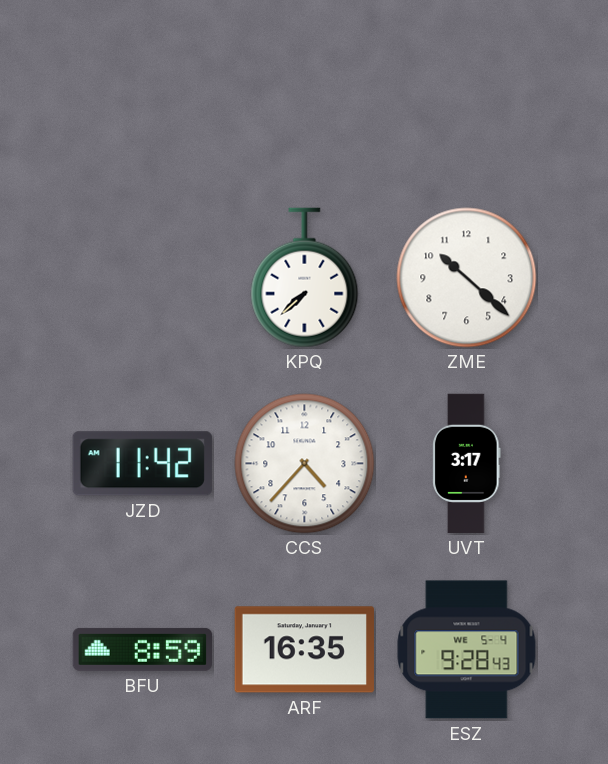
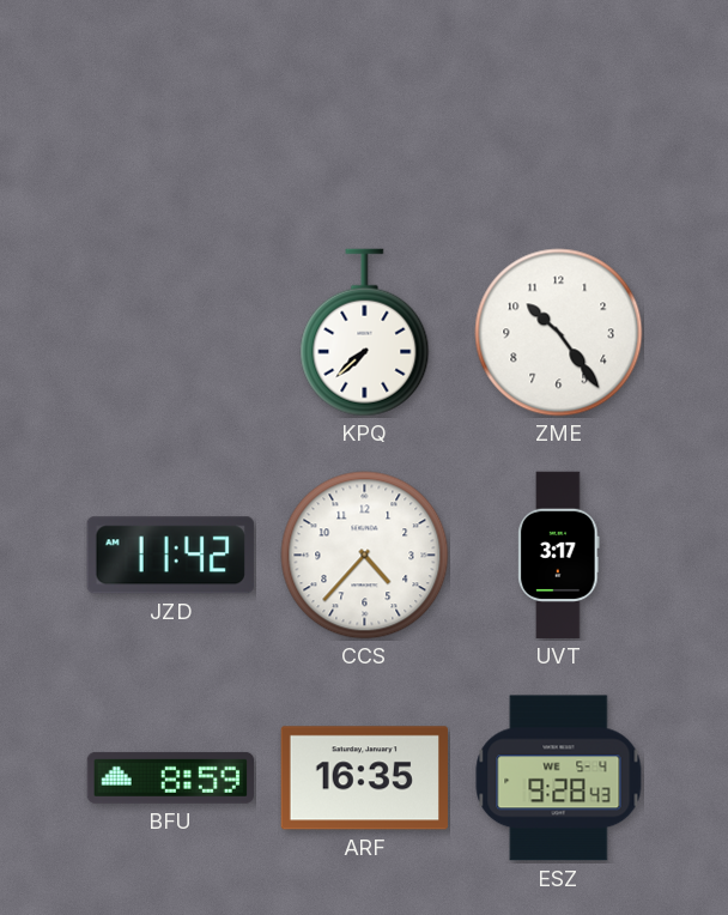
ZME: 10:22 -> 10:24 (559, 333)
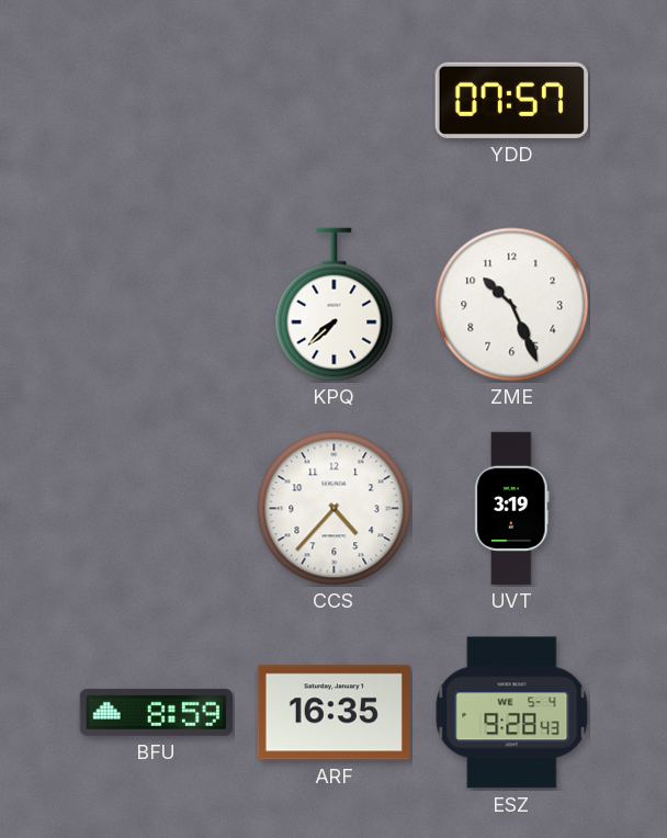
YDD: none -> 07:57 (511, 100)
ZME: 10:24 -> 10:26 (512, 305)
JZD: 11:42 -> none (170, 556)
UVT: 3:17 -> 3:19 (512, 509)
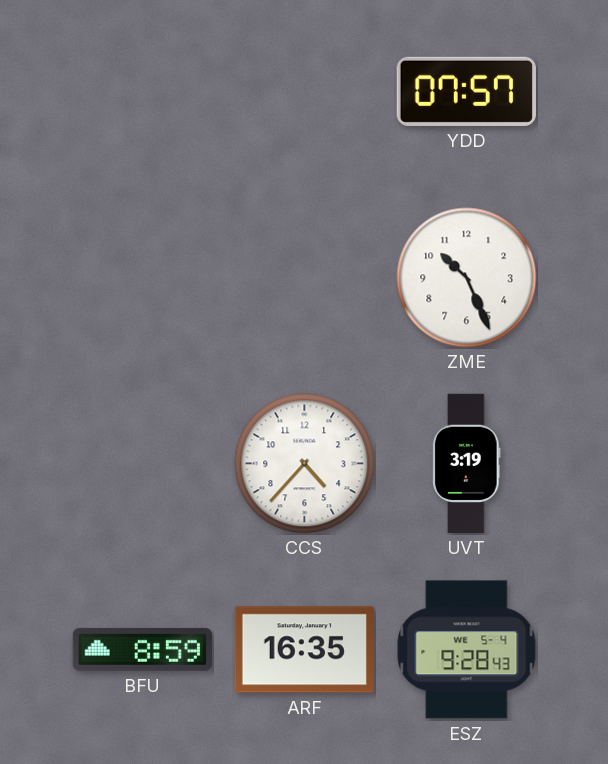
KPQ: 7:38 -> none (335, 305)
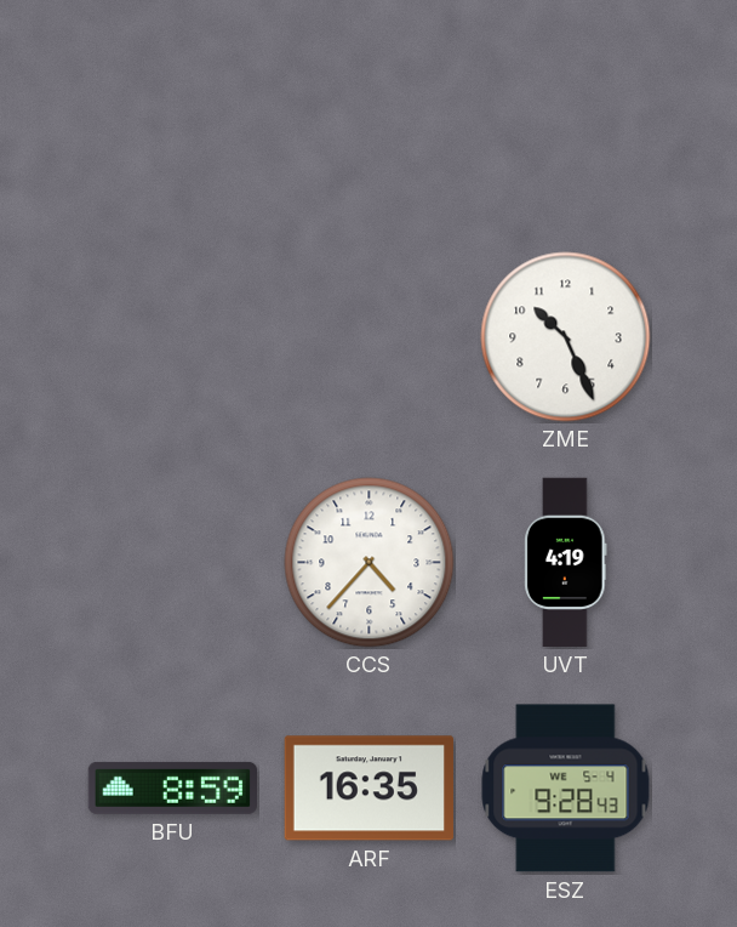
YDD: 07:57 -> none (466, 91)
UVT: 3:19 -> 4:19 (566, 563)
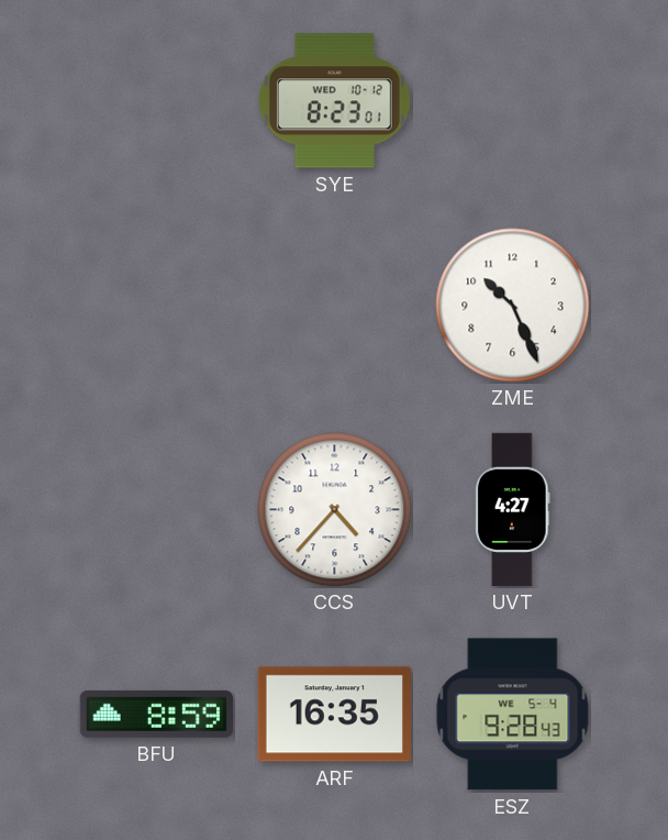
SYE: none -> 8:23 (334, 101)
UVT: 4:19 -> 4:27 (513, 510)
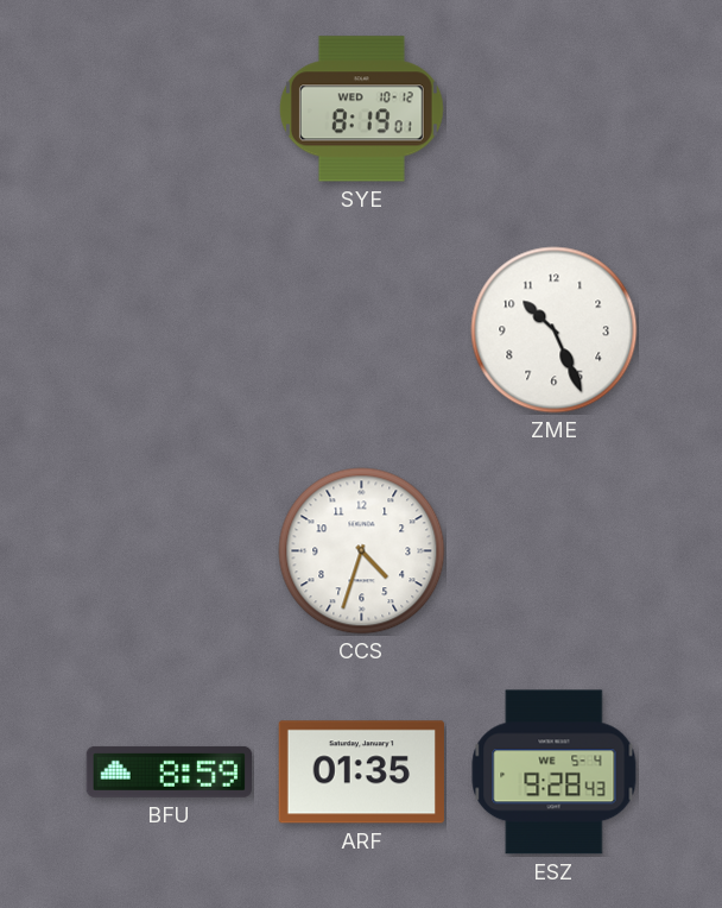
SYE: 8:23 -> 8:19 (361, 109)
CCS: 4:37 -> 4:33 (362, 551)
UVT: 4:27 -> none (513, 510)
ARF: 16:35 -> 01:35 (361, 773)
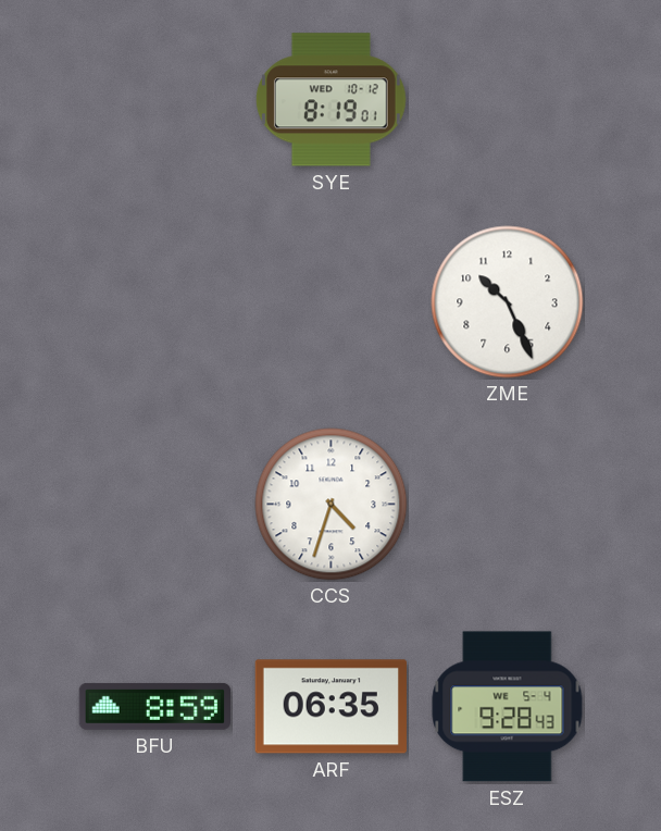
ARF: 01:35 -> 06:35 (330, 707)
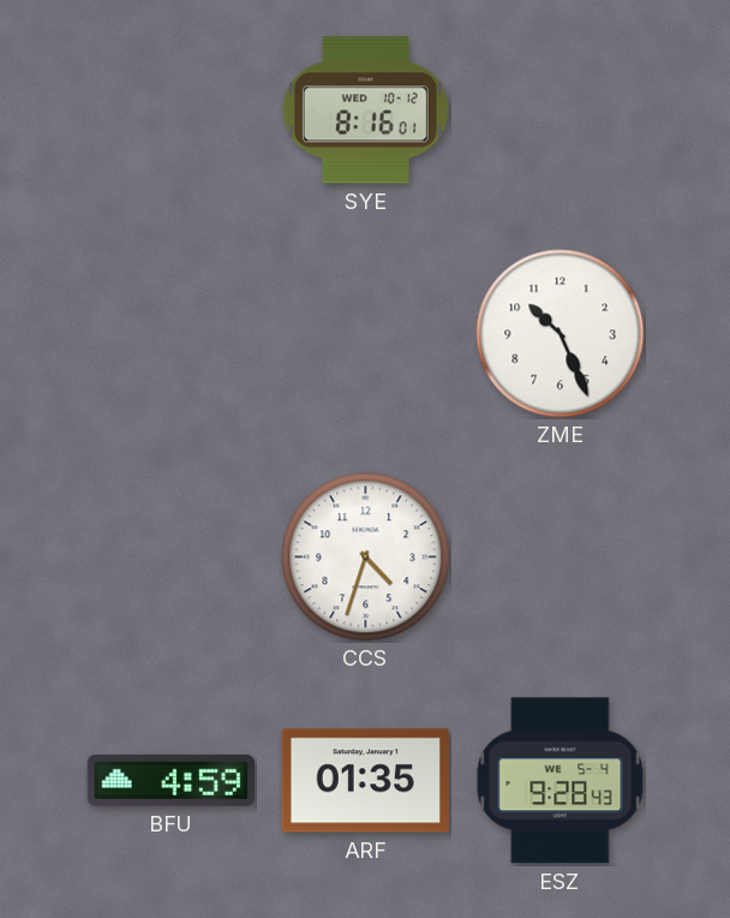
SYE: 8:19 -> 8:16 (365, 111)
BFU: 8:59 -> 4:59 (170, 780)
ARF: 06:35 -> 01:35 (365, 781)
